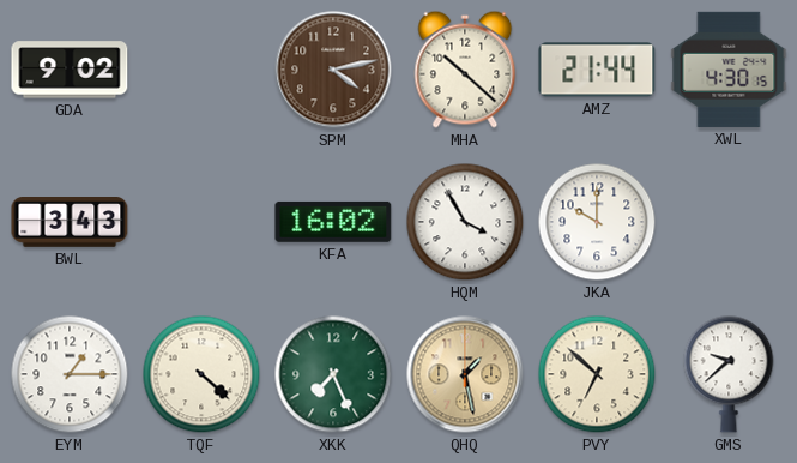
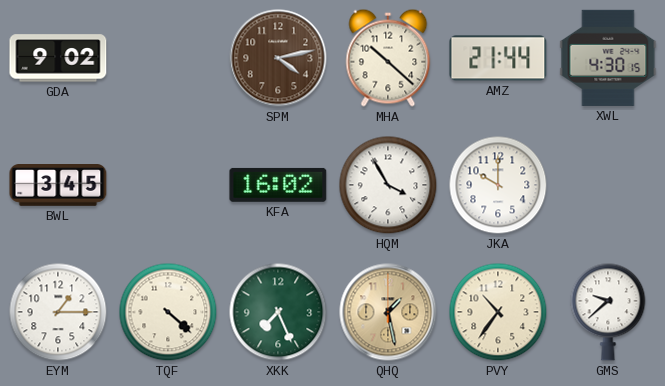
BWL: 3:43 -> 3:45 (58, 185)
PVY: 6:52 -> 10:36 (498, 312)
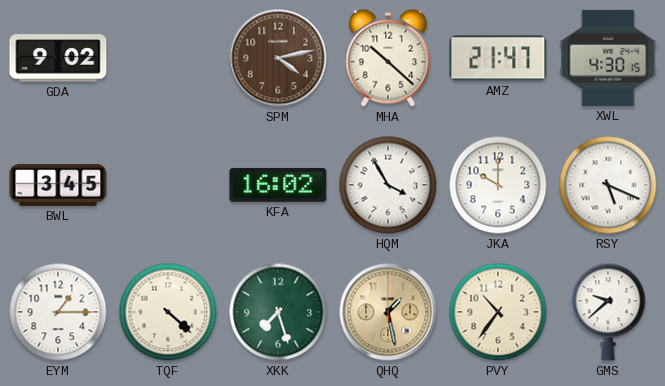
AMZ: 21:44 -> 21:47 (498, 58)
RSY: none -> 5:19 (608, 185)
XKK: 7:26 -> 7:27 (278, 312)
